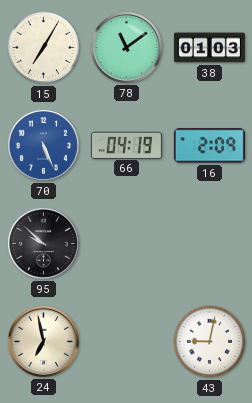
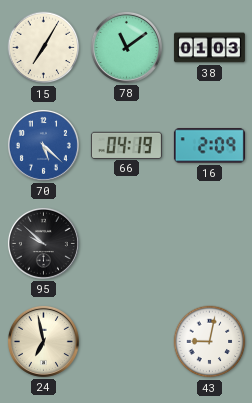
70: 5:26 -> 5:22 (43, 145)
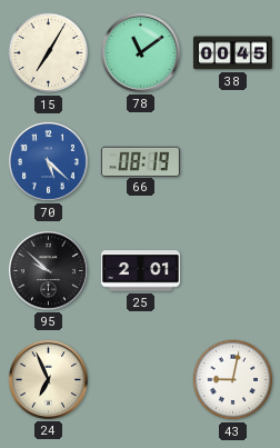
38: 01:03 -> 00:45 (232, 53)
66: 04:19 -> 08:19 (140, 161)
16: 2:09 -> none (209, 146)
25: none -> 2:01 (140, 271)
24: 6:58 -> 6:56 (48, 379)
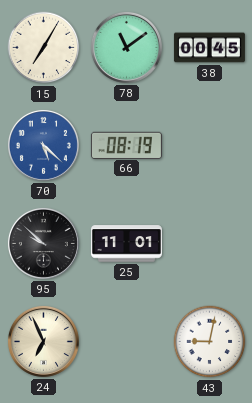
25: 2:01 -> 11:01 (126, 244)
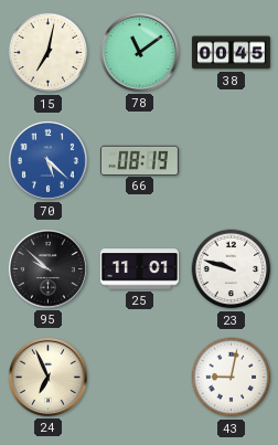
15: 7:05 -> 7:02 (49, 53)
23: none -> 9:48 (232, 269)
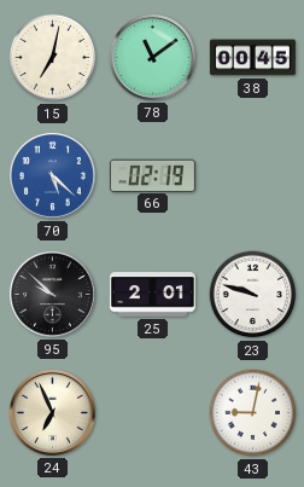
66: 08:19 -> 02:19 (152, 175)
25: 11:01 -> 2:01 (152, 295)
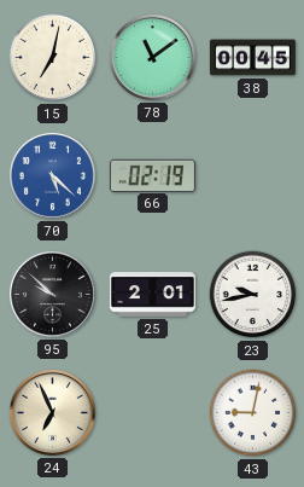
23: 9:48 -> 9:43 (253, 295)
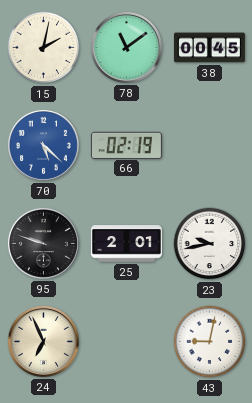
15: 7:02 -> 2:02 (44, 48)
95: 9:52 -> 9:48 (43, 243)
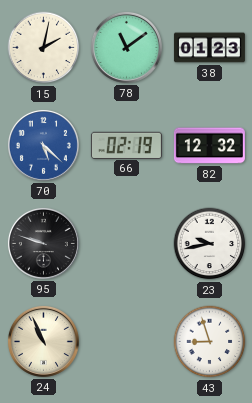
38: 00:45 -> 01:23 (209, 48)
82: none -> 12:32 (209, 146)
25: 2:01 -> none (126, 244)
24: 6:56 -> 10:56 (43, 341)
43: 9:02 -> 8:57 (210, 342)
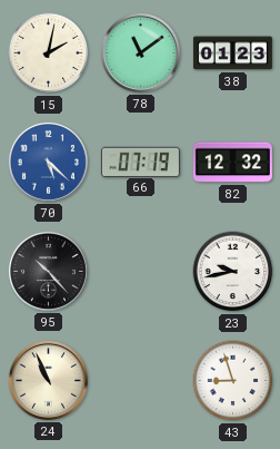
66: 02:19 -> 07:19 (140, 162)
95: 9:48 -> 10:23 (48, 271)
